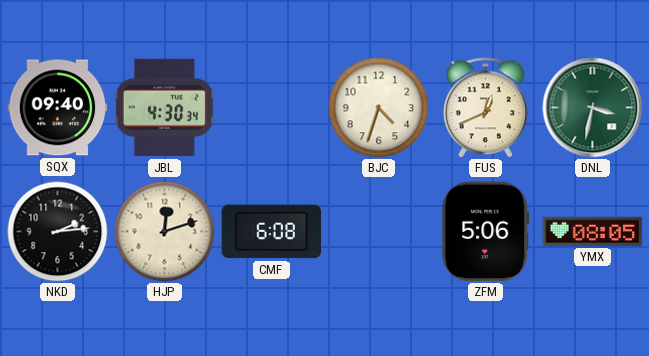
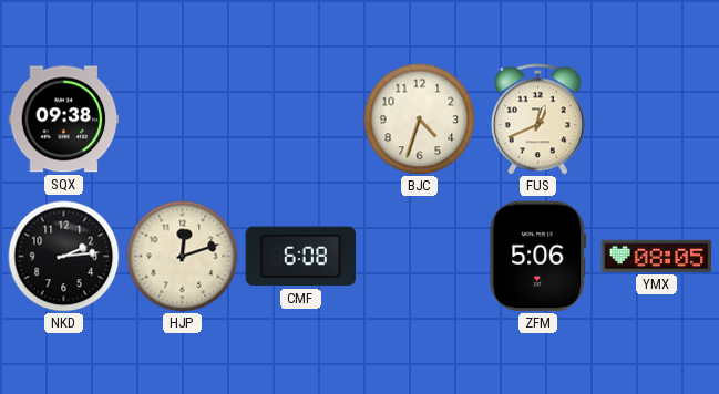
SQX: 09:40 -> 09:38 (64, 120)
JBL: 4:30 -> none (164, 108)
DNL: 3:32 -> none (593, 108)
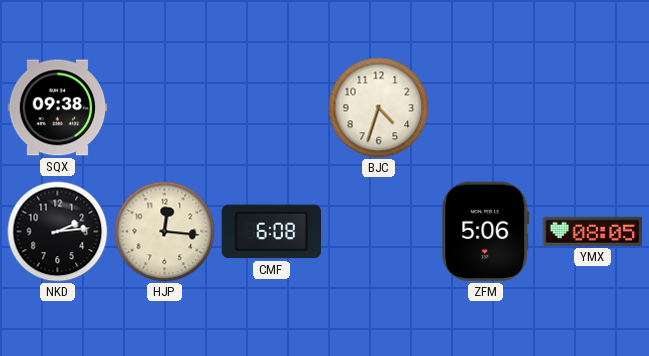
FUS: 12:41 -> none (538, 120)
HJP: 12:12 -> 12:16 (165, 232)
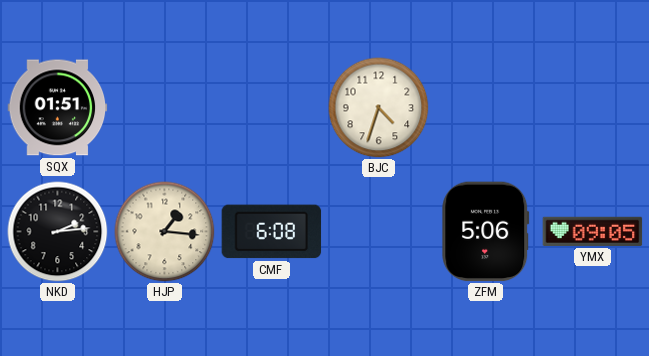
SQX: 09:38 -> 01:51 (58, 108)
HJP: 12:16 -> 1:16 (165, 232)
YMX: 08:05 -> 09:05 (593, 231)
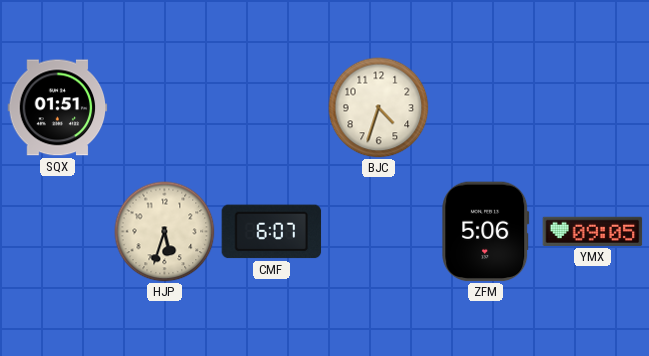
NKD: 2:14 -> none (58, 232)
HJP: 1:16 -> 5:33 (165, 232)
CMF: 6:08 -> 6:07 (272, 232)
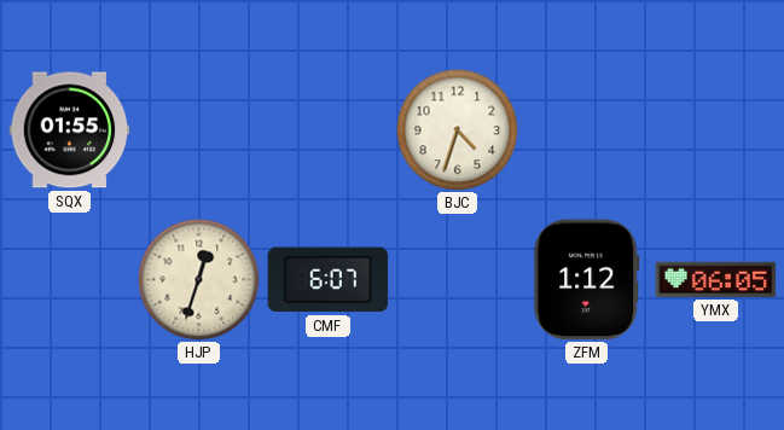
SQX: 01:51 -> 01:55 (70, 130)
HJP: 5:33 -> 12:33 (199, 280)
ZFM: 5:06 -> 1:12 (587, 280)
YMX: 09:05 -> 06:05 (716, 279)
